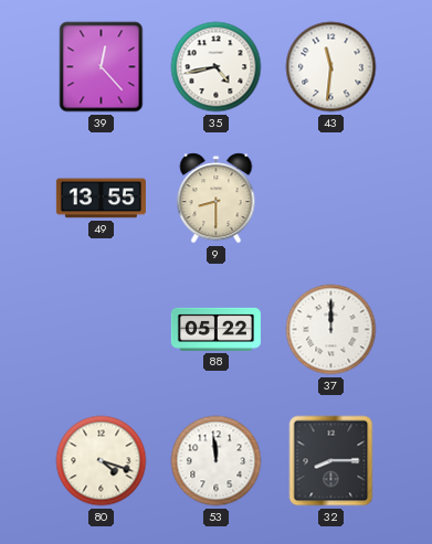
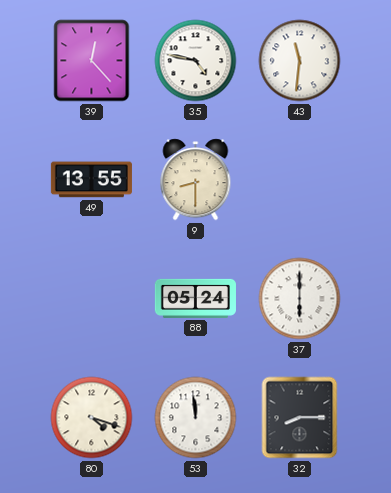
35: 4:43 -> 4:47 (196, 61)
88: 05:22 -> 05:24 (195, 298)
37: 12:00 -> 6:00 (300, 299)
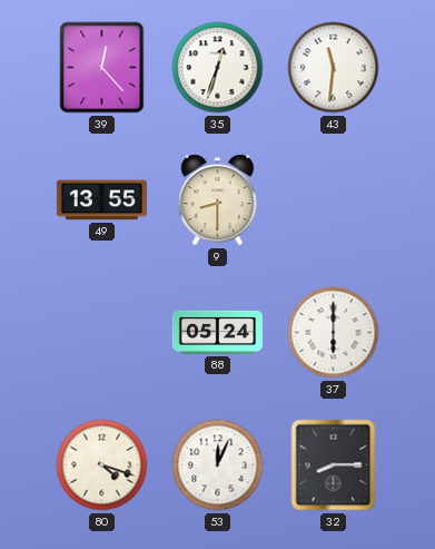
35: 4:47 -> 12:33 (218, 68)
53: 11:59 -> 12:04 (218, 465)
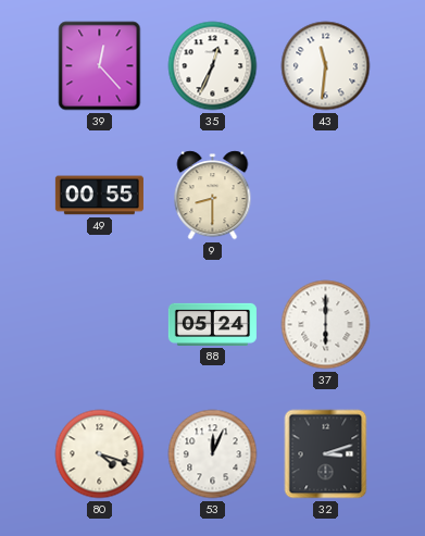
35: 12:33 -> 12:34 (213, 66)
49: 13:55 -> 00:55 (99, 196)
32: 8:15 -> 3:12 (326, 454)
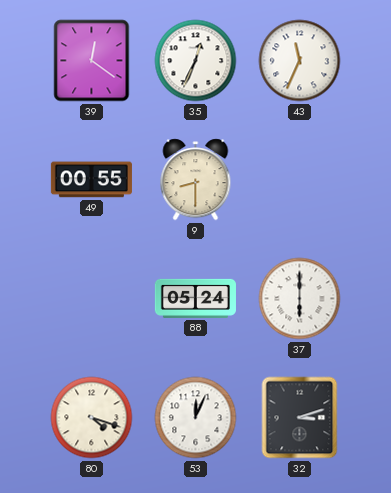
39: 12:23 -> 12:21 (92, 61)
43: 11:31 -> 11:34 (300, 61)
